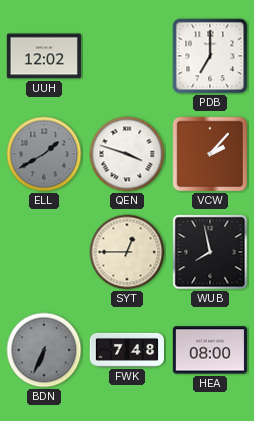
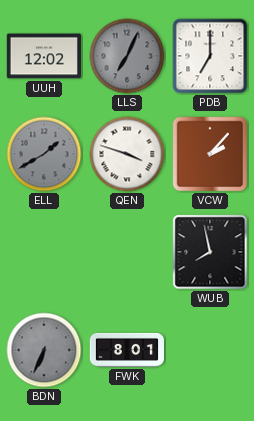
LLS: none -> 7:04 (127, 56)
SYT: 12:45 -> none (127, 252)
FWK: 7:48 -> 8:01 (126, 350)
HEA: 08:00 -> none (209, 350)
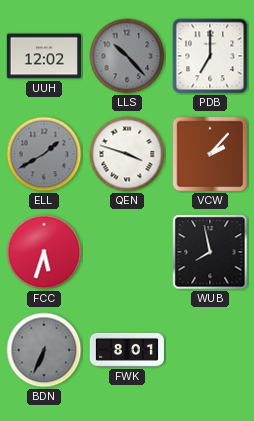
LLS: 7:04 -> 10:23 (127, 56)
FCC: none -> 5:33 (44, 252)
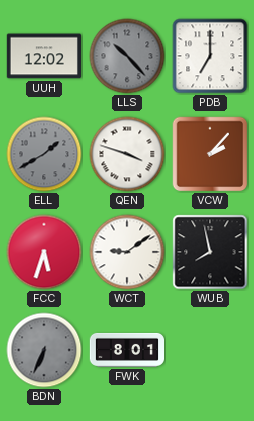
WCT: none -> 9:09 (127, 252)
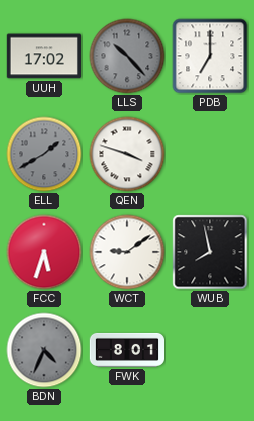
UUH: 12:02 -> 17:02 (43, 56)
VCW: 2:07 -> none (210, 154)
BDN: 6:34 -> 4:34 (44, 350)
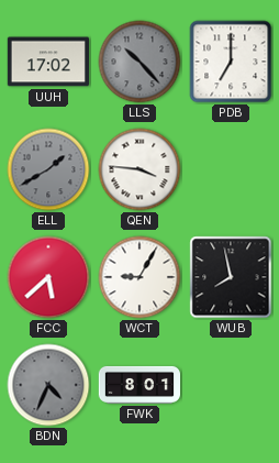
QEN: 3:48 -> 3:46 (139, 169)
FCC: 5:33 -> 5:38 (48, 277)
WCT: 9:09 -> 9:05 (139, 277)
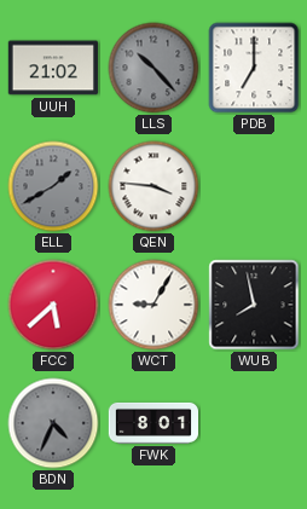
UUH: 17:02 -> 21:02 (52, 68)
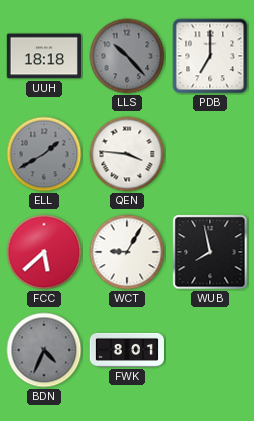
UUH: 21:02 -> 18:18 (43, 56)
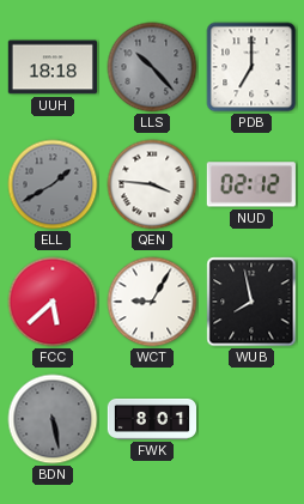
NUD: none -> 02:12 (251, 184)
BDN: 4:34 -> 5:28 (53, 419)
